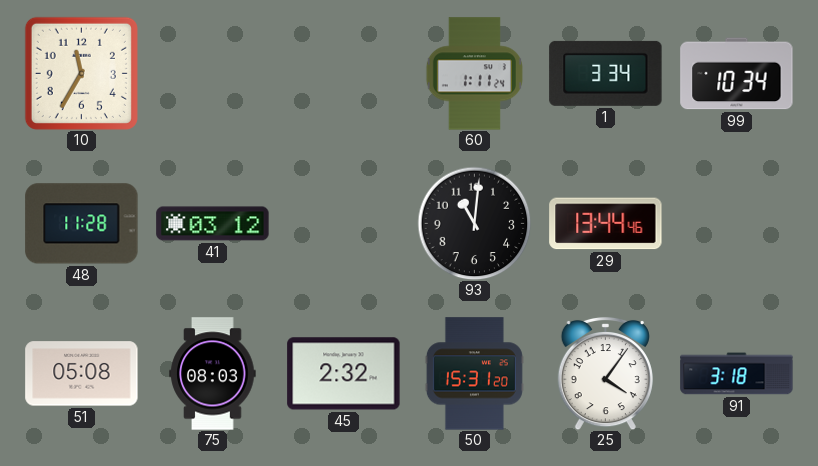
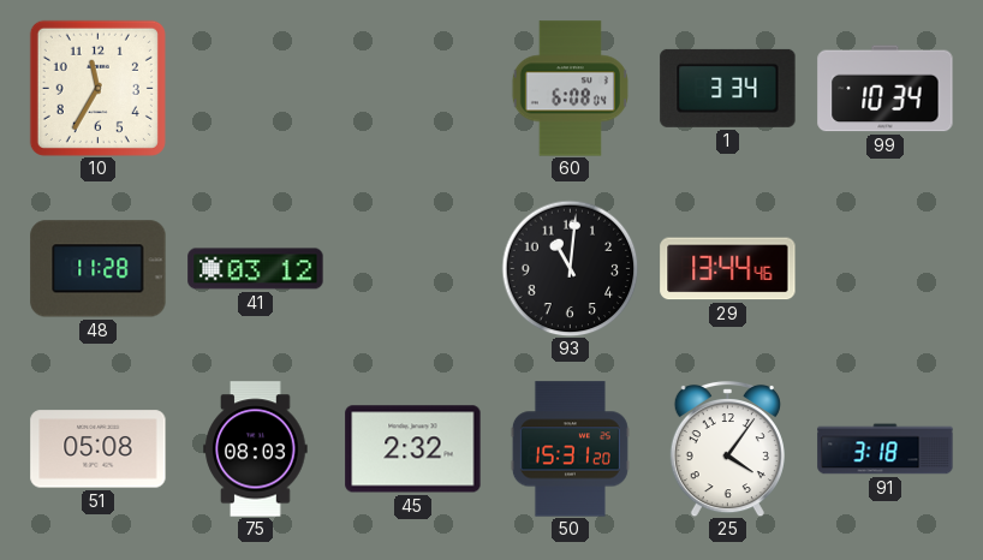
60: 1:11 -> 6:08 (570, 89)
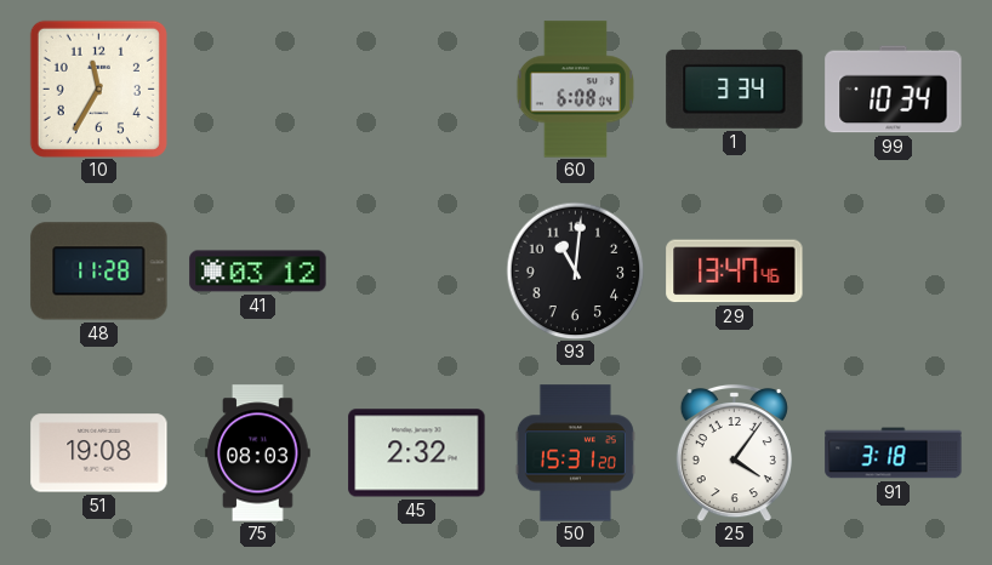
29: 13:44 -> 13:47 (735, 272)
51: 05:08 -> 19:08 (99, 453)
